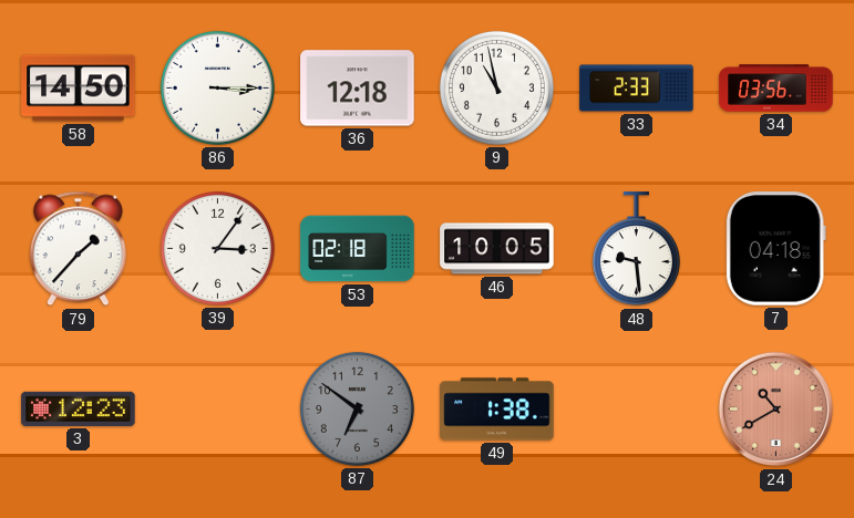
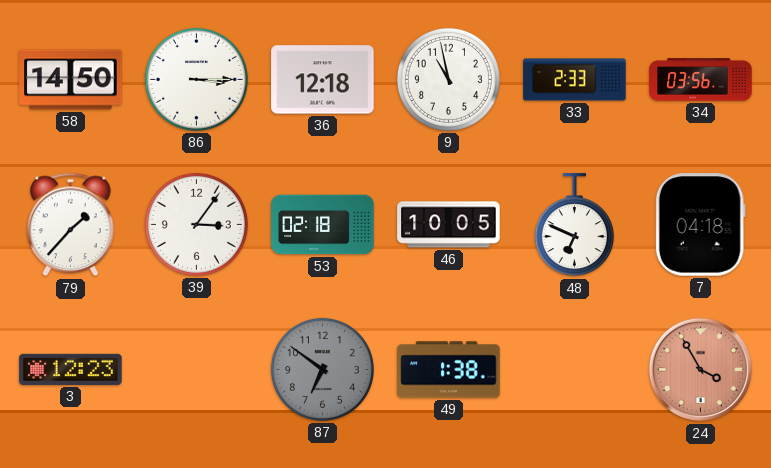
48: 9:29 -> 6:49 (574, 225)
24: 10:40 -> 3:55 (701, 370)
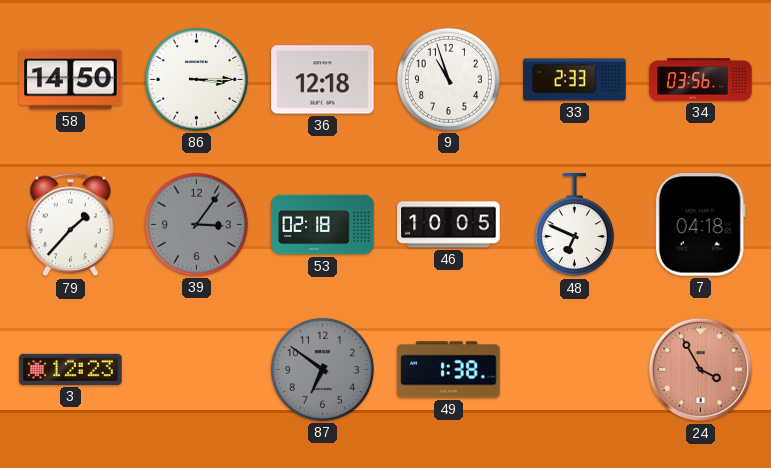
9: 10:58 -> 10:57 (448, 79)
39 dial: white -> grey (196, 224)
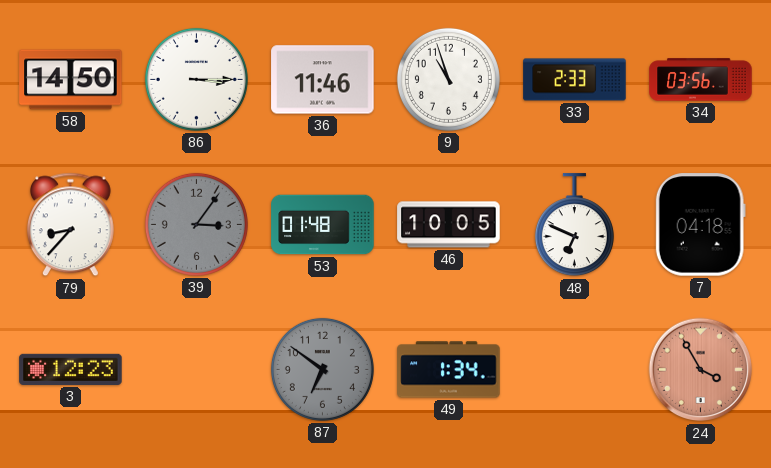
36: 12:18 -> 11:46 (323, 80)
79: 1:37 -> 8:37 (70, 225)
53: 02:18 -> 01:48 (323, 225)
49: 1:38 -> 1:34 (449, 370)
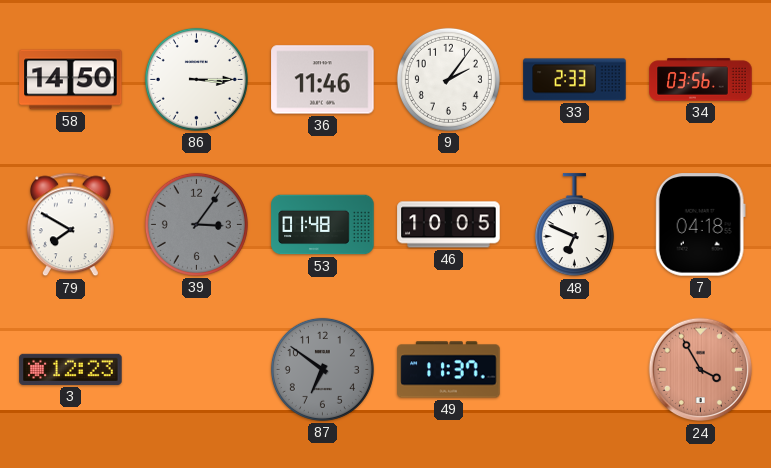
9: 10:57 -> 2:06 (448, 79)
79: 8:37 -> 7:50 (70, 225)
49: 1:34 -> 11:37 (449, 370)
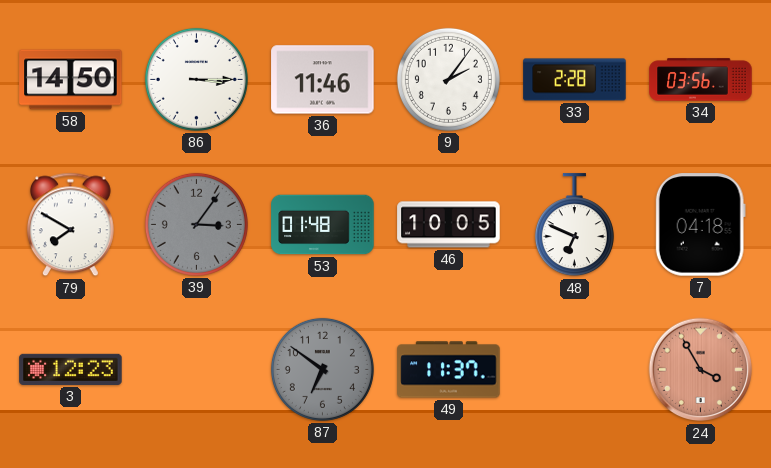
33: 2:33 -> 2:28 (575, 80)
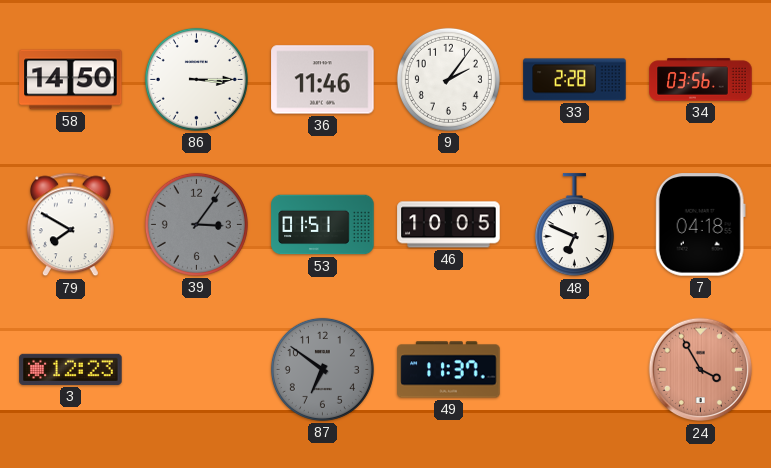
53: 01:48 -> 01:51 (323, 225)
